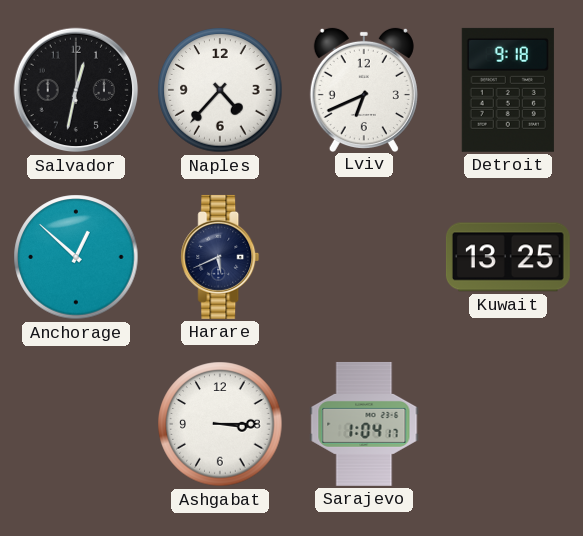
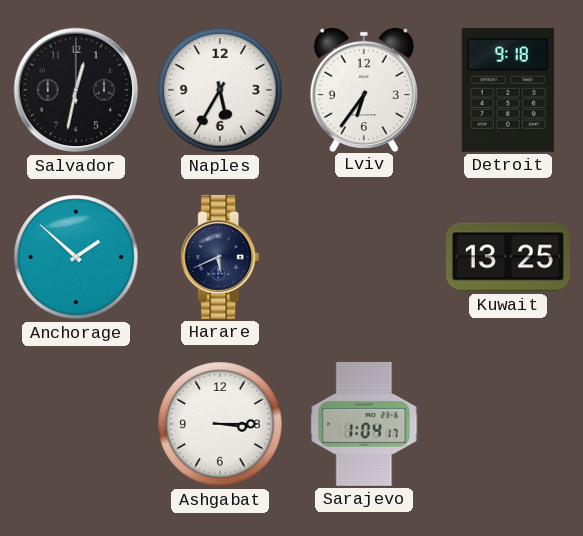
Naples: 4:37 -> 5:35 (220, 90)
Lviv: 6:41 -> 6:36 (364, 89)
Anchorage: 12:52 -> 1:52 (76, 257)
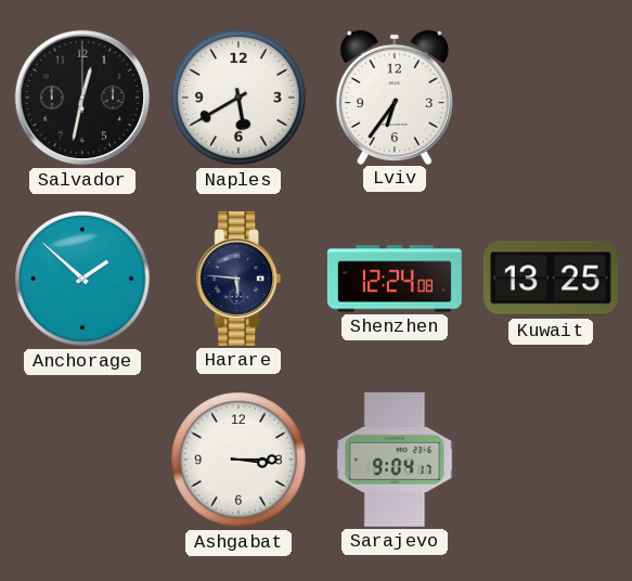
Naples: 5:35 -> 5:40 (238, 98)
Detroit: 9:18 -> none (508, 90)
Harare: 5:41 -> 5:46 (238, 279)
Shenzhen: none -> 12:24 (395, 279)
Sarajevo: 1:04 -> 9:04 (395, 460)
